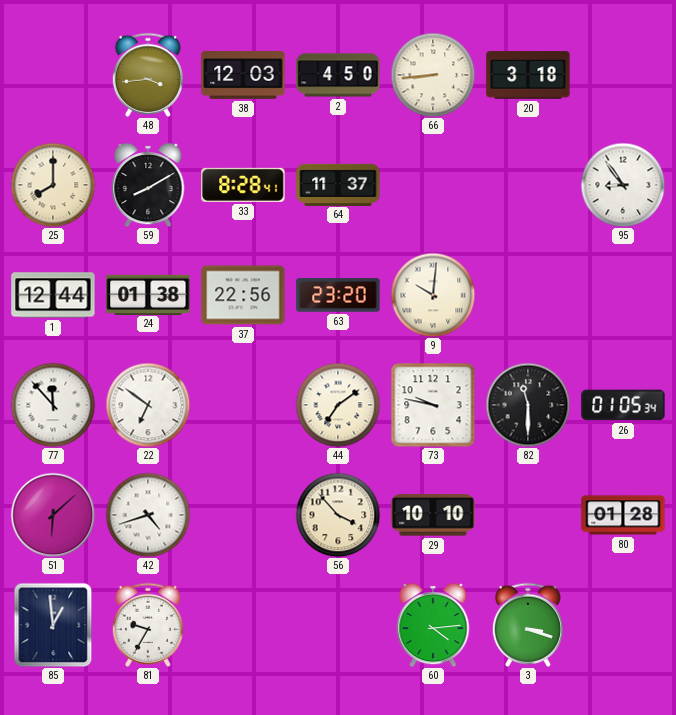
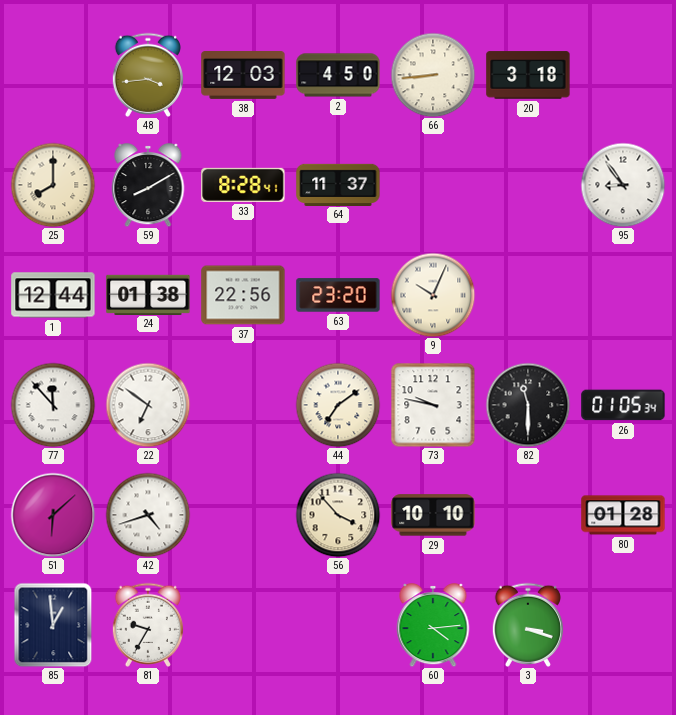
9: 10:01 -> 10:04 (433, 295)
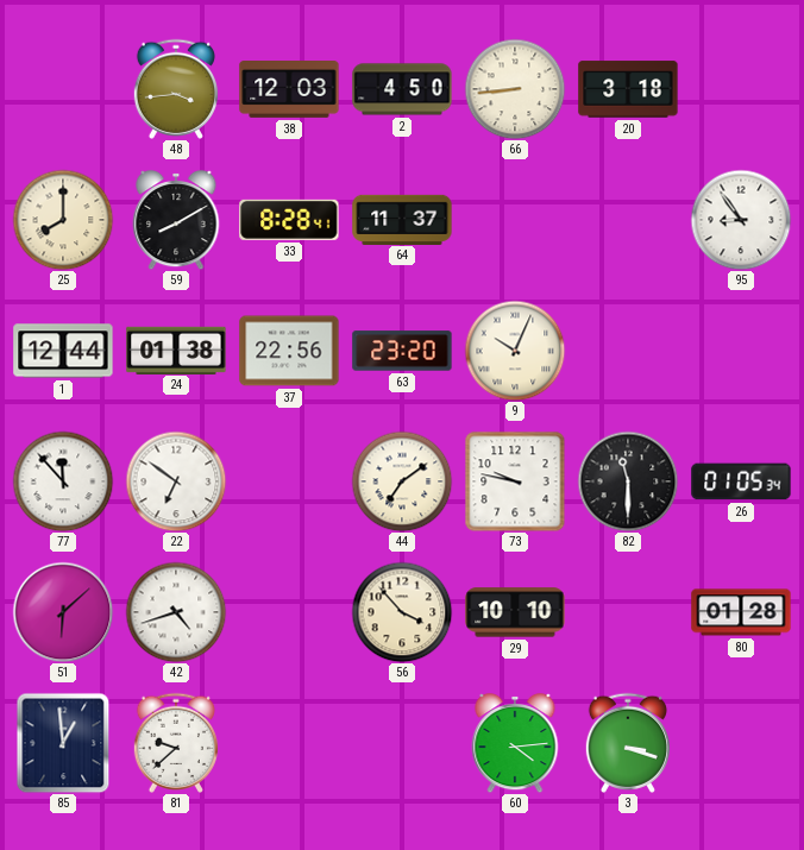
81: 9:35 -> 9:38 (176, 743)
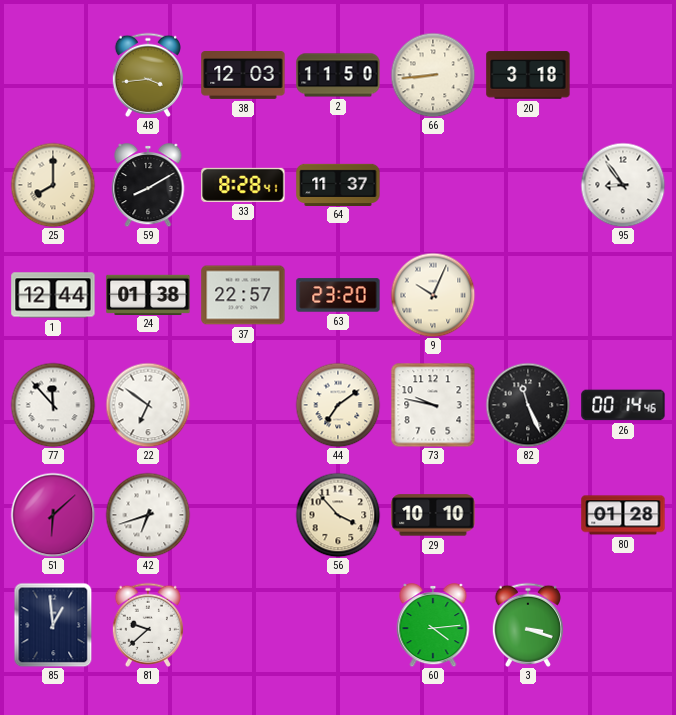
2: 4:50 -> 11:50 (338, 75)
37: 22:56 -> 22:57 (243, 295)
82: 11:30 -> 11:26 (528, 405)
26: 01:05 -> 00:14 (623, 405)
42: 4:42 -> 6:42 (148, 515)
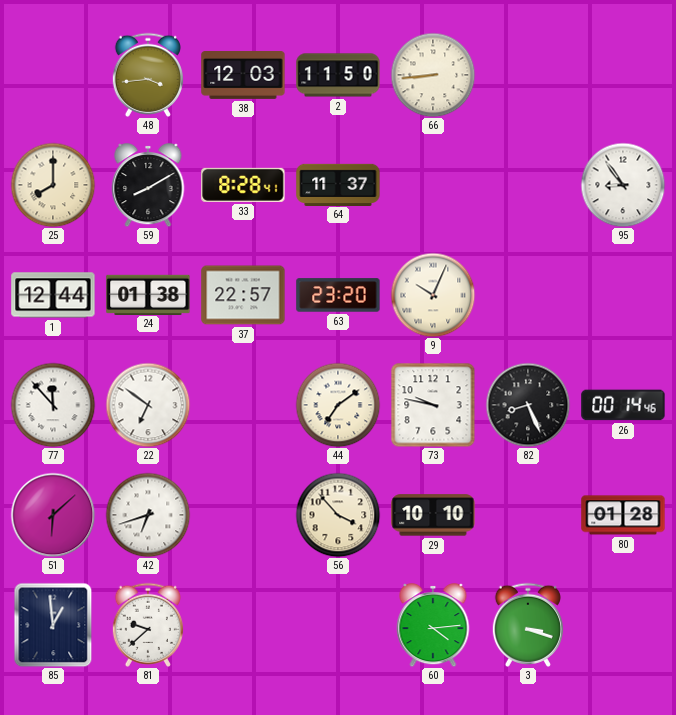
20: 3:18 -> none (528, 75)
82: 11:26 -> 8:26 (528, 405)
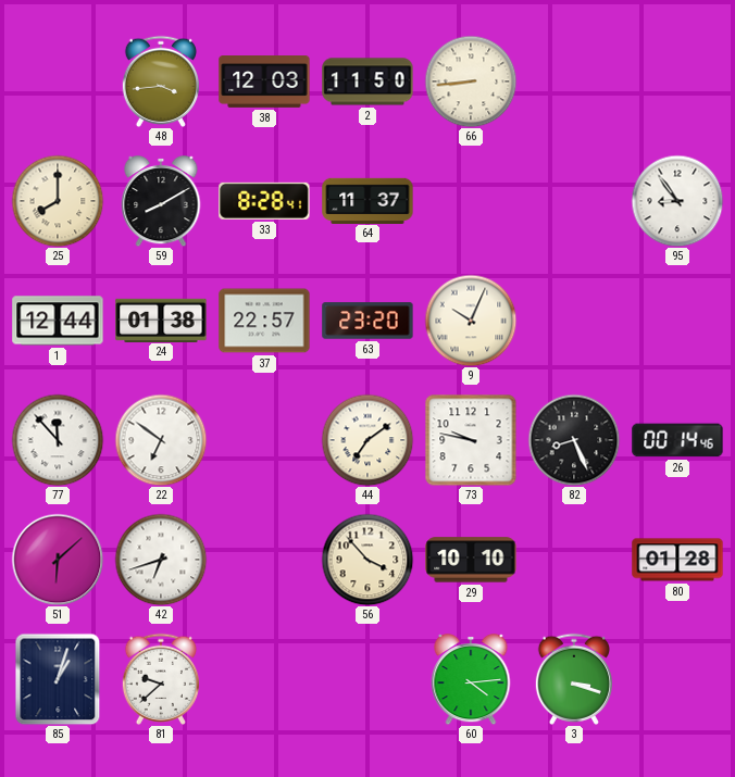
85: 12:59 -> 1:03 (58, 679)
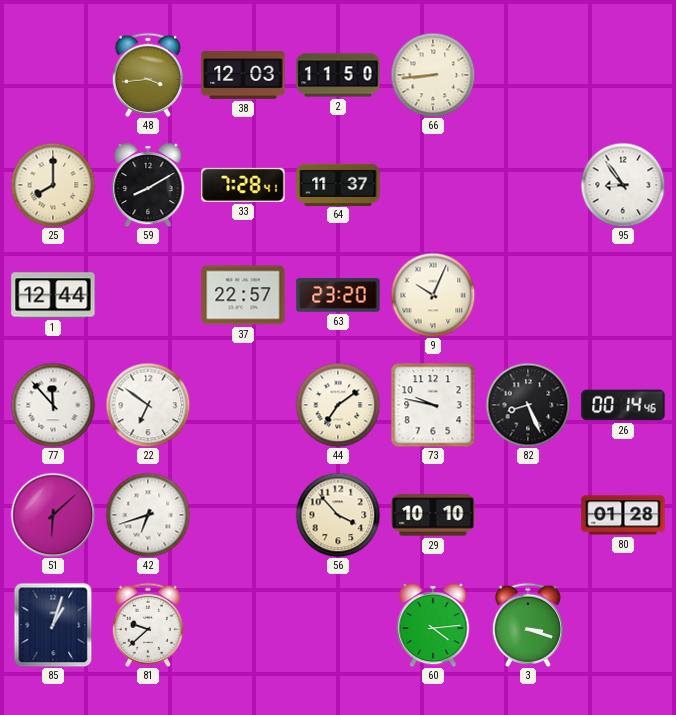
33: 8:28 -> 7:28 (243, 185)
24: 01:38 -> none (161, 319)
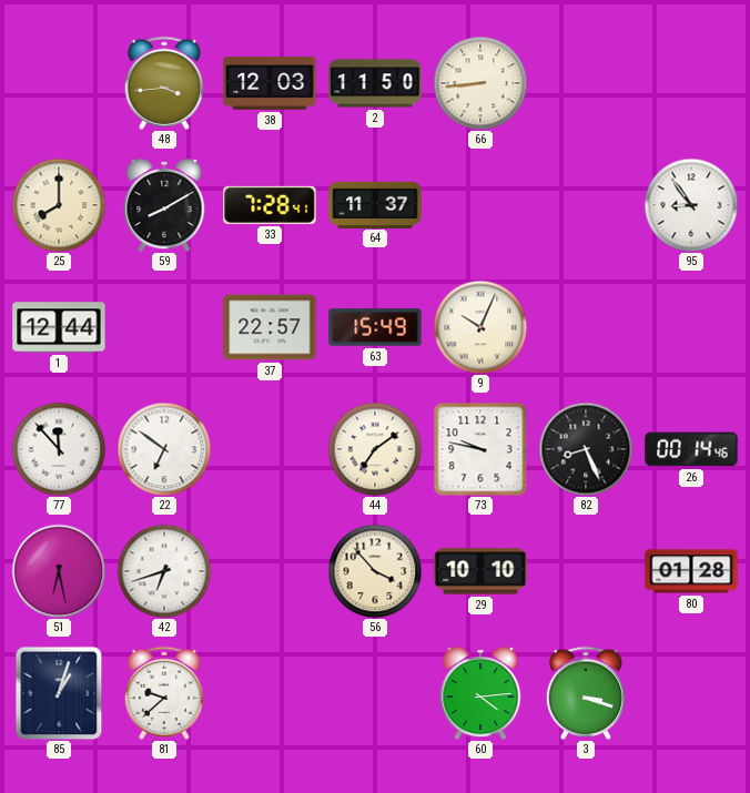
63: 23:20 -> 15:49 (375, 327)
51: 6:08 -> 6:28 (59, 571)
